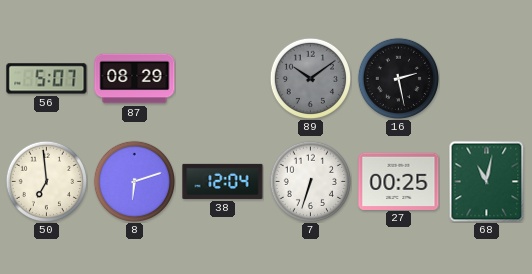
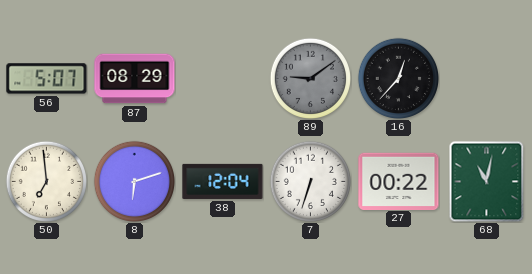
89: 10:09 -> 9:09 (310, 78)
16: 2:28 -> 12:37 (398, 78)
27: 00:25 -> 00:22 (399, 181)
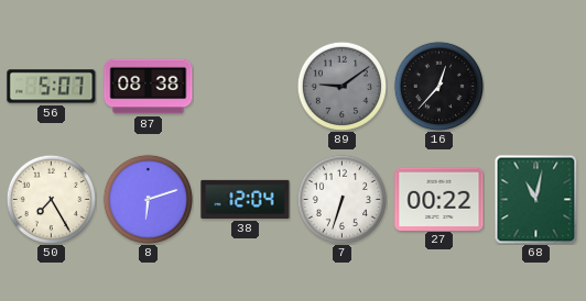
87: 08:29 -> 08:38 (149, 87)
50: 6:59 -> 7:25 (51, 199)
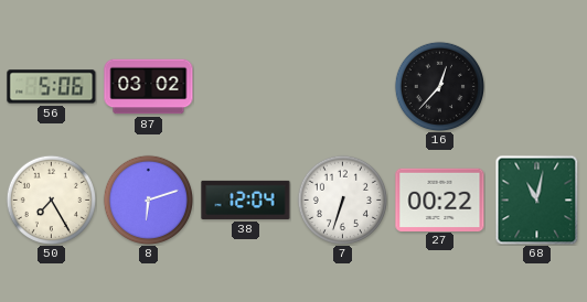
56: 5:07 -> 5:06 (52, 87)
87: 08:38 -> 03:02 (149, 87)
89: 9:09 -> none (341, 86)
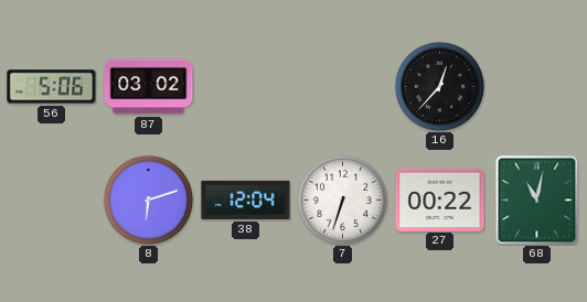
50: 7:25 -> none (51, 199)
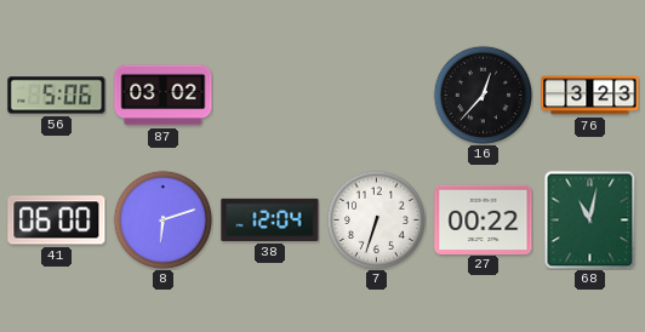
76: none -> 3:23 (590, 96)
41: none -> 06:00 (57, 221)
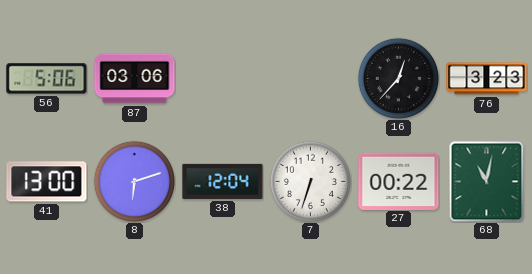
87: 03:02 -> 03:06 (135, 79)
41: 06:00 -> 13:00 (47, 182)
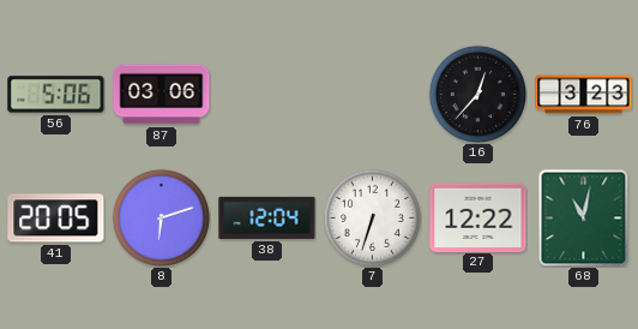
41: 13:00 -> 20:05 (56, 219)
27: 00:22 -> 12:22 (478, 217)
